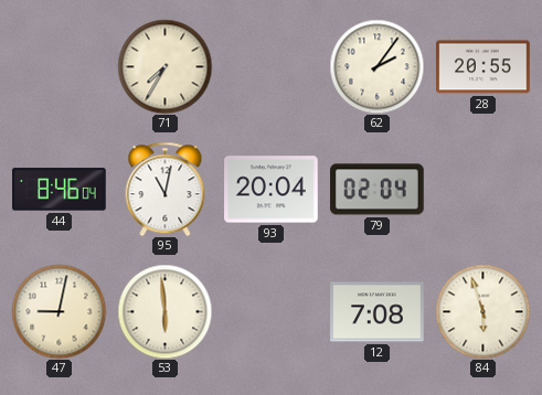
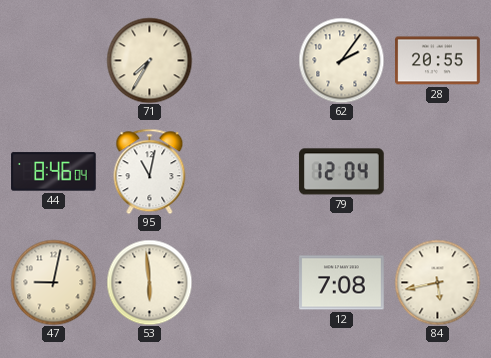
93: 20:04 -> none (272, 190)
79: 02:04 -> 12:04 (342, 172)
84: 5:57 -> 5:43 (437, 282)
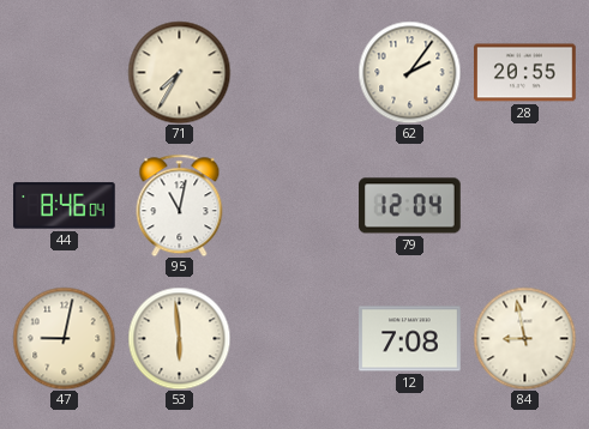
84: 5:43 -> 8:58 (524, 338)
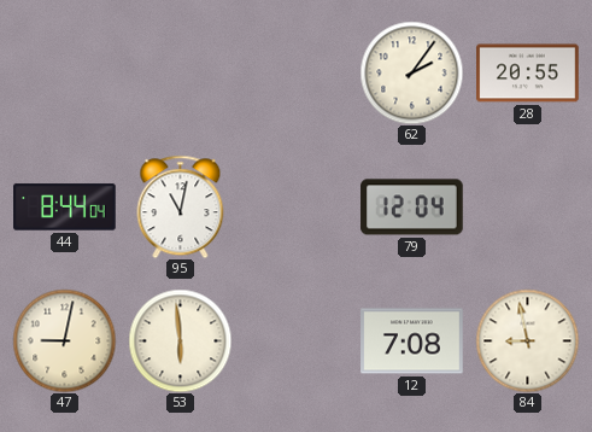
71: 7:35 -> none (179, 72)
44: 8:46 -> 8:44 (65, 208)
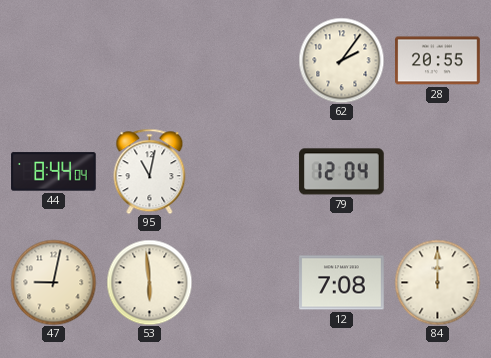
84: 8:58 -> 12:00 (437, 282)
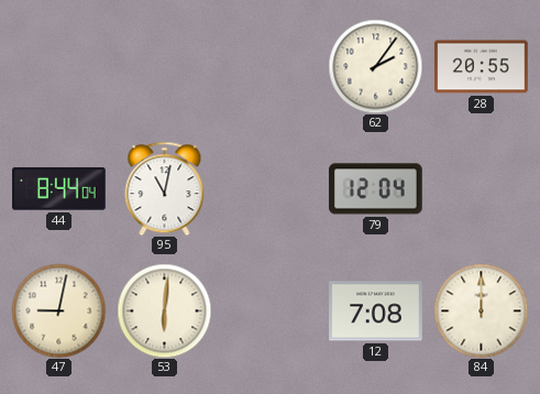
53: 5:59 -> 6:01 (164, 310)
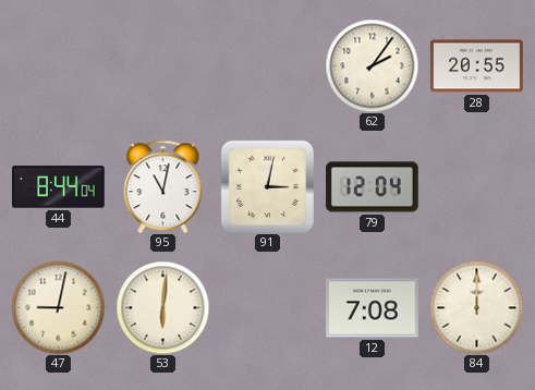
91: none -> 3:02 (267, 186)
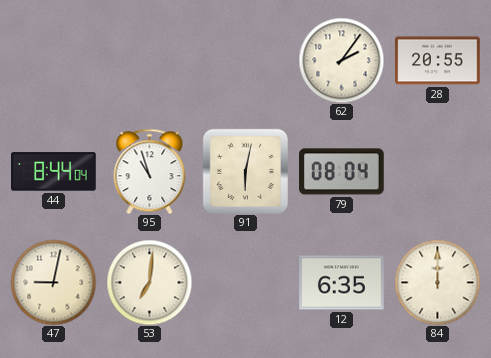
95: 11:02 -> 10:57 (150, 171)
91: 3:02 -> 6:02 (245, 171)
79: 12:04 -> 08:04 (342, 172)
53: 6:01 -> 7:01 (149, 282)
12: 7:08 -> 6:35 (342, 283)
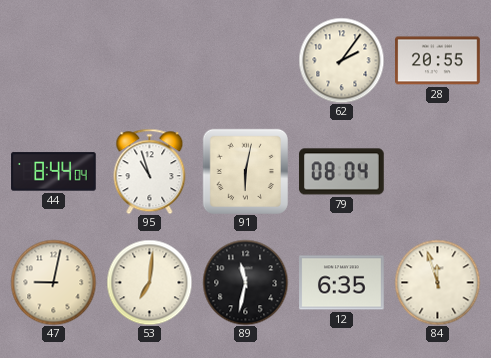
89: none -> 11:32 (245, 282)
84: 12:00 -> 11:57 (437, 282)
